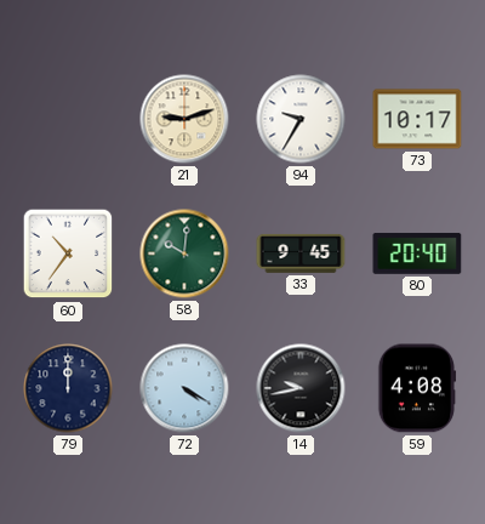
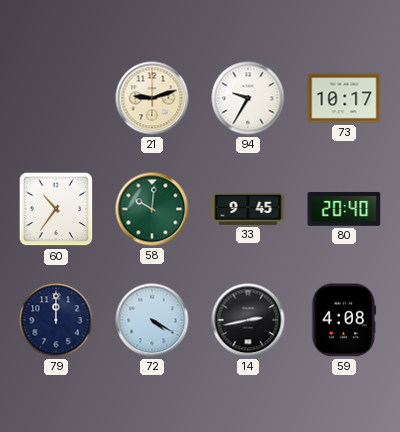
14: 9:43 -> 2:43 (248, 320)
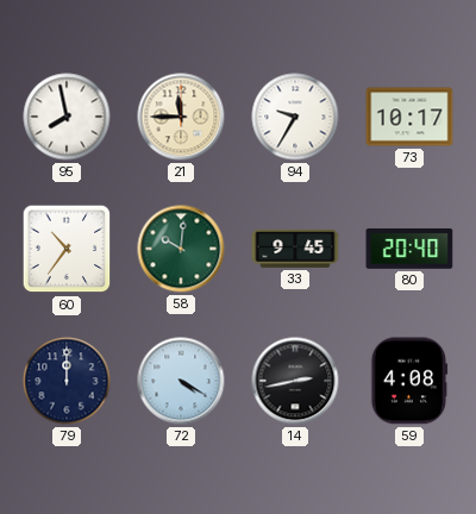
95: none -> 7:58 (67, 117)
21: 9:12 -> 11:45 (181, 117)
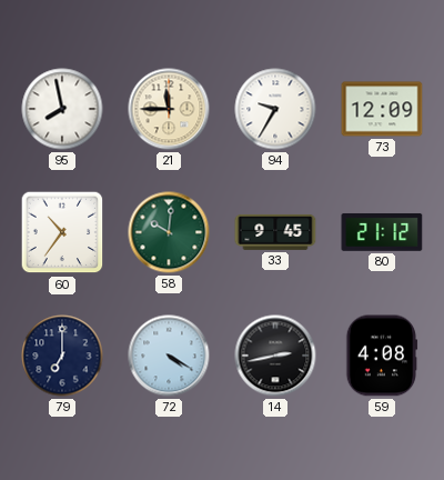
73: 10:17 -> 12:09 (382, 109)
80: 20:40 -> 21:12 (382, 232)
79: 12:00 -> 7:00 (62, 356)
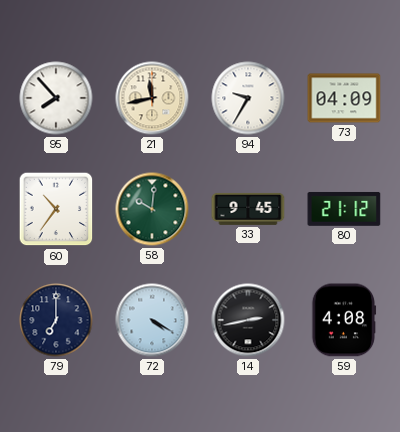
95: 7:58 -> 7:53 (56, 98)
21: 11:45 -> 11:43 (152, 98)
73: 12:09 -> 04:09 (344, 98)
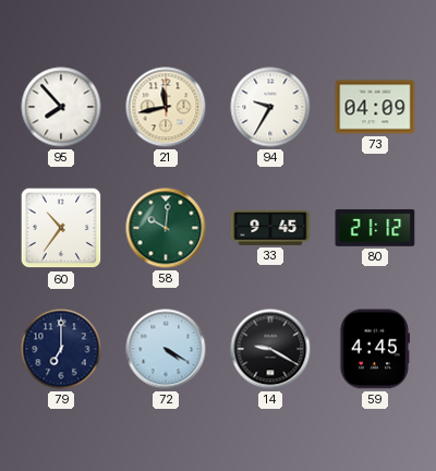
14: 2:43 -> 9:20 (270, 349)
59: 4:08 -> 4:45 (375, 349)
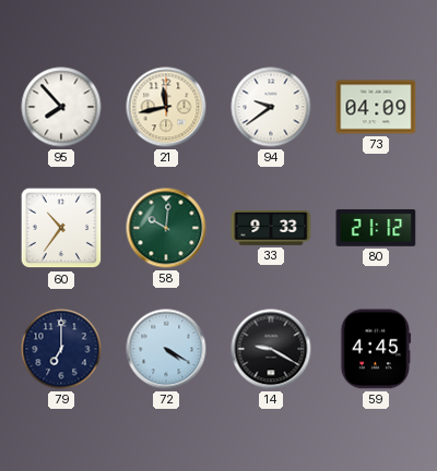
94: 9:35 -> 9:39 (271, 107)
33: 9:45 -> 9:33 (271, 228)
